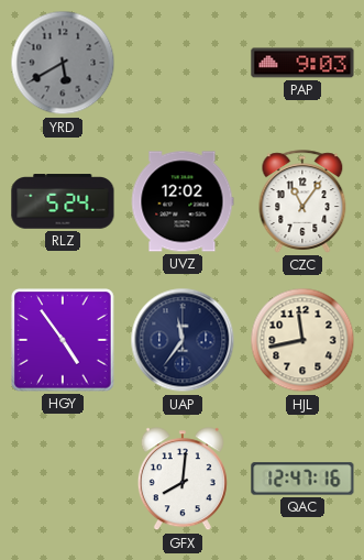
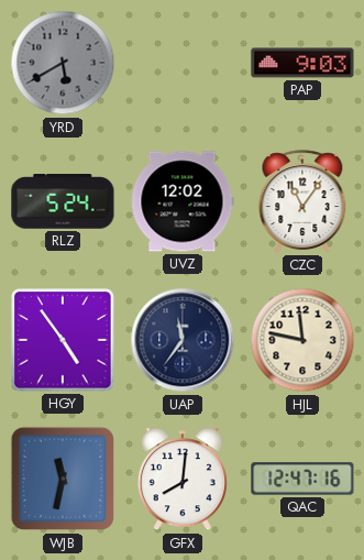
HJL: 11:43 -> 11:47 (302, 340)
WJB: none -> 11:32 (63, 479)
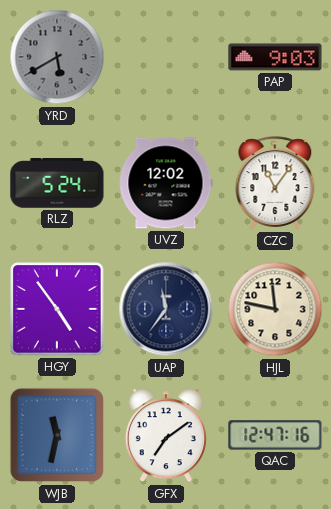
GFX: 8:01 -> 7:09 (166, 436)
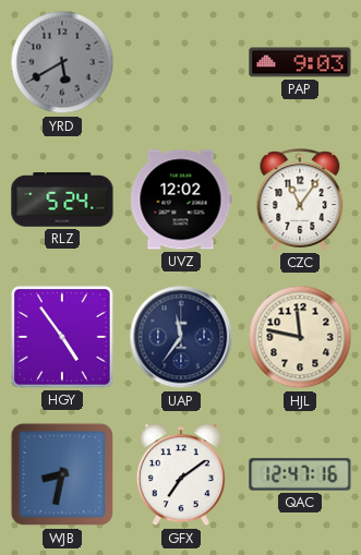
WJB: 11:32 -> 8:32 (62, 474)
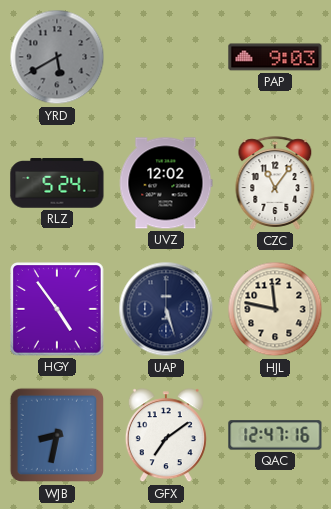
UAP: 11:36 -> 5:27 (166, 309)
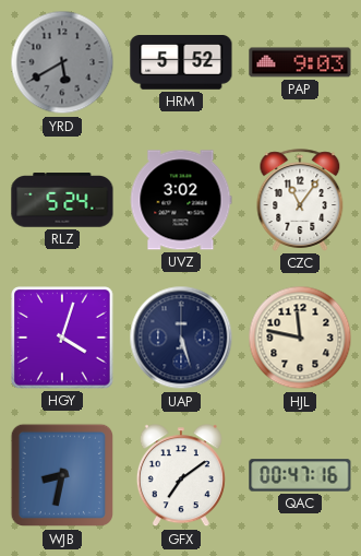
HRM: none -> 5:52 (181, 63)
UVZ: 12:02 -> 3:02 (181, 200)
HGY: 4:54 -> 4:03 (62, 338)
QAC: 12:47 -> 00:47 (300, 475)
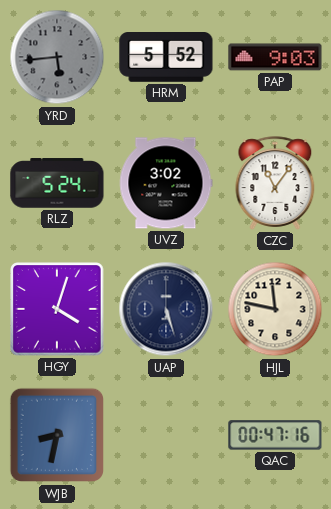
YRD: 5:40 -> 5:44 (57, 57)
GFX: 7:09 -> none (181, 476)
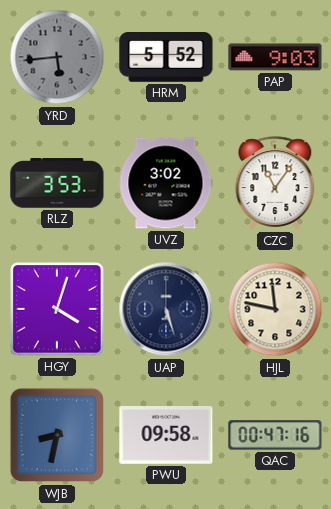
RLZ: 5:24 -> 3:53 (57, 183)
PWU: none -> 09:58 (166, 436)
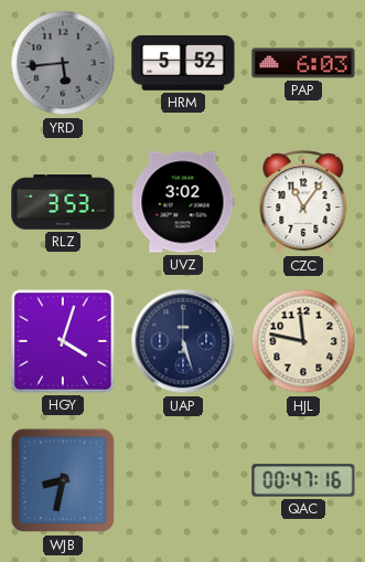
PAP: 9:03 -> 6:03 (303, 63)
PWU: 09:58 -> none (166, 436)
